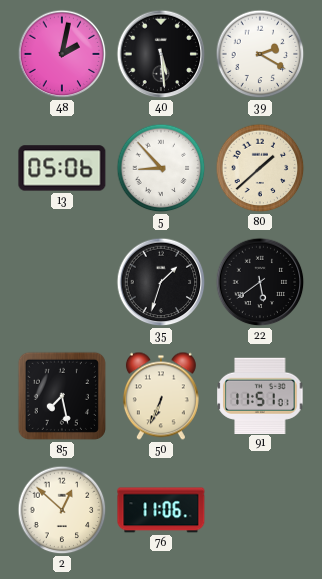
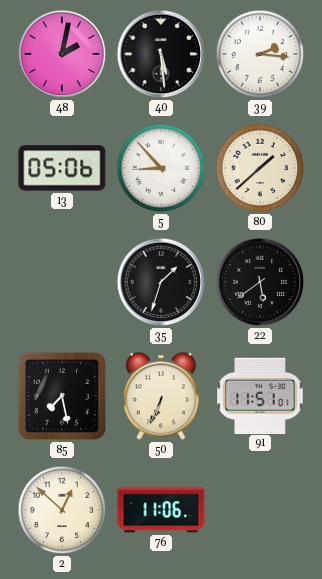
39: 2:20 -> 2:16 (260, 54)
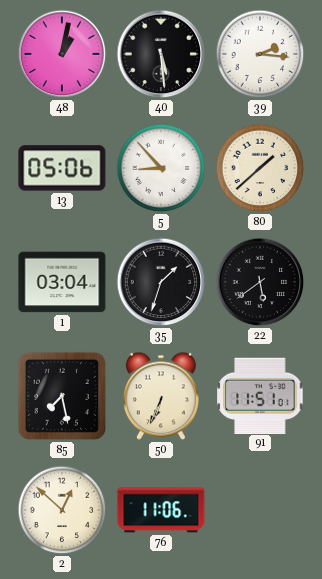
48: 2:02 -> 1:02 (62, 54)
1: none -> 03:04 (62, 282)
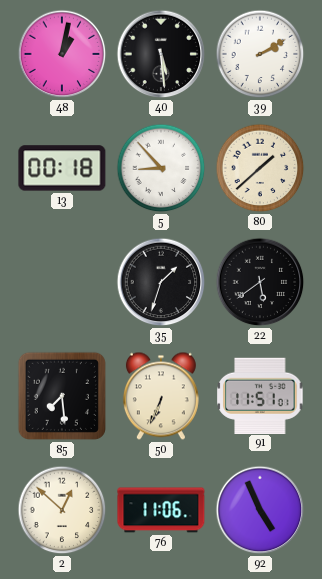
39: 2:16 -> 2:10 (260, 54)
13: 05:06 -> 00:18 (62, 168)
1: 03:04 -> none (62, 282)
85: 7:28 -> 7:29 (62, 396)
92: none -> 4:56 (260, 510)
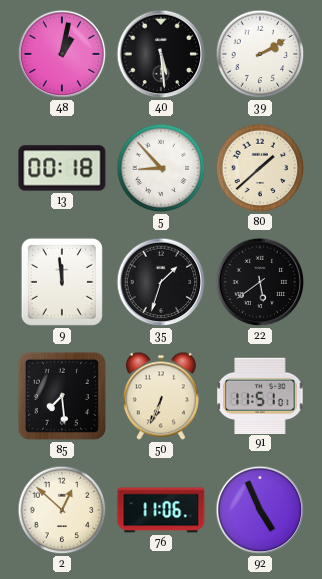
9: none -> 11:59 (62, 282)
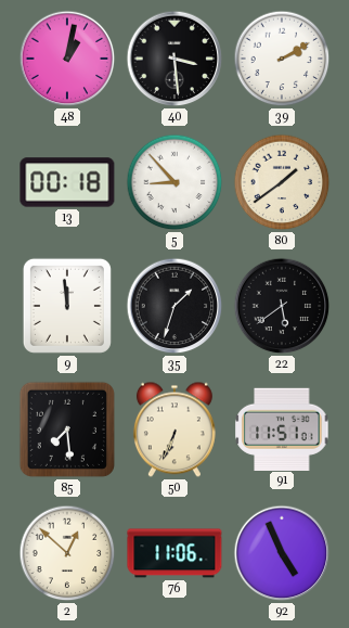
40: 5:29 -> 3:29 (174, 59)
80: 1:38 -> 1:39 (282, 182)
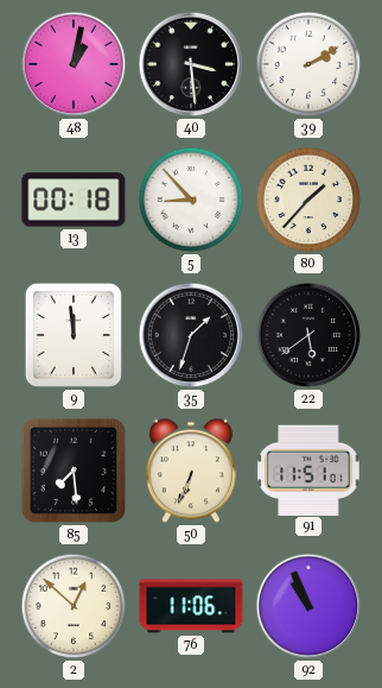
80: 1:39 -> 1:37 (308, 200)
92: 4:56 -> 10:56 (308, 606)
